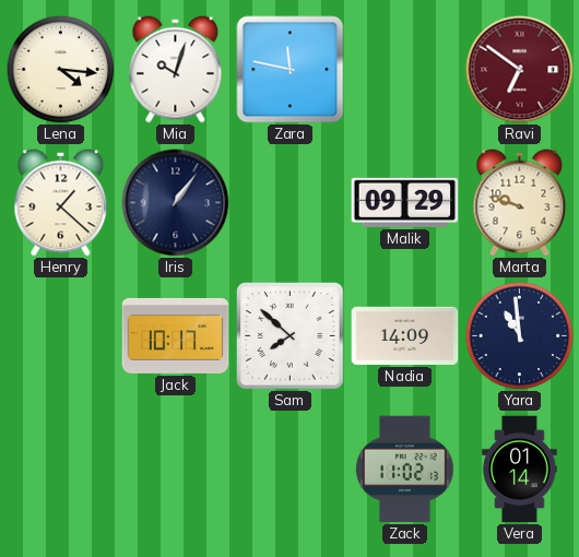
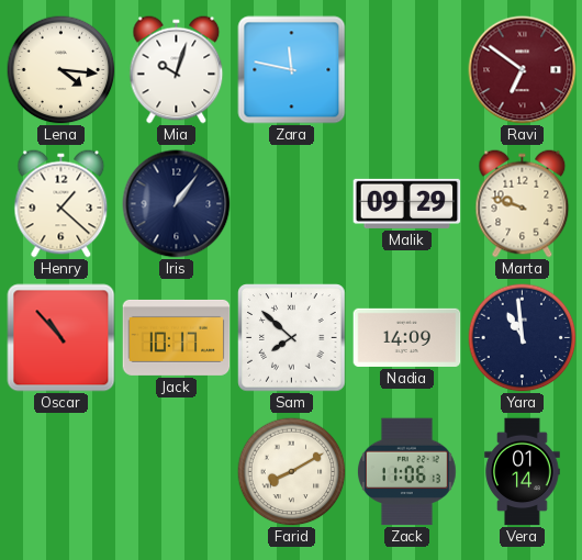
Oscar: none -> 10:53 (61, 338)
Farid: none -> 8:10 (292, 472)
Zack: 11:02 -> 11:06 (406, 472)
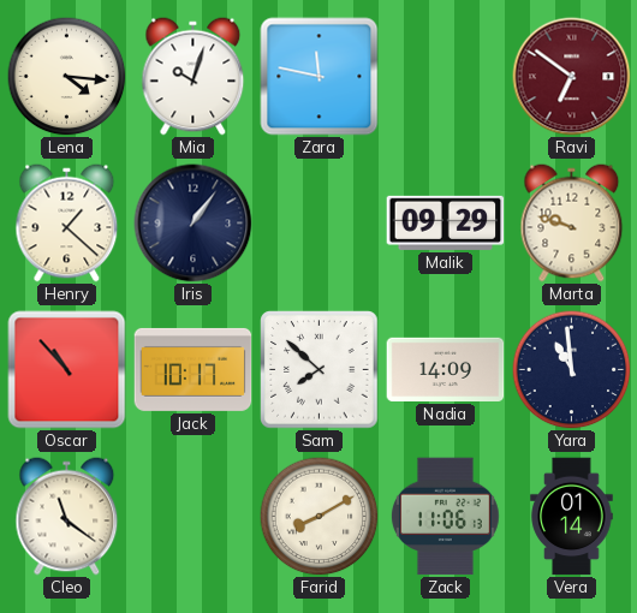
Cleo: none -> 11:21 (67, 517)
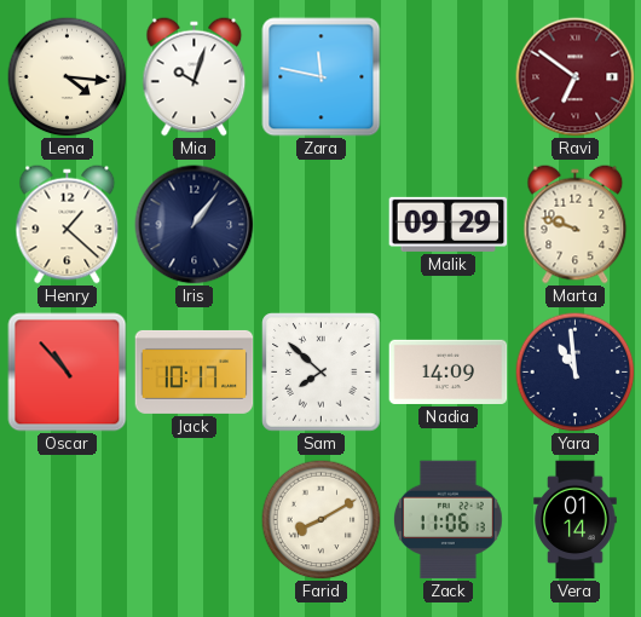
Cleo: 11:21 -> none (67, 517)
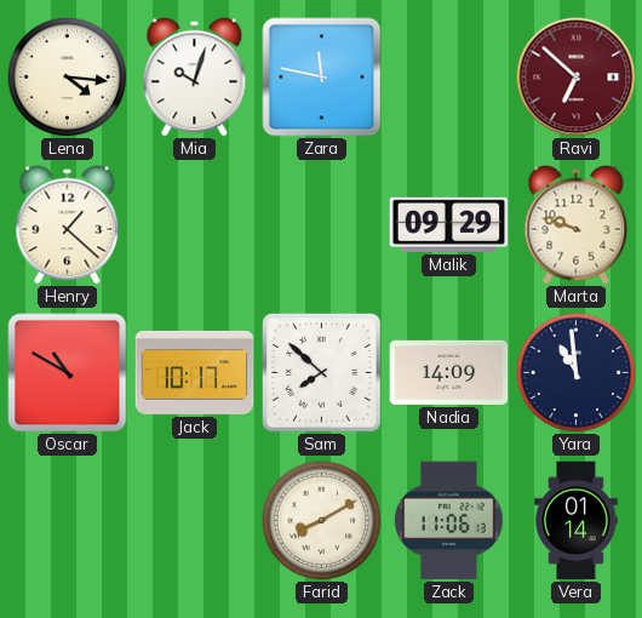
Ravi: 6:51 -> 6:52 (577, 78)
Iris: 1:06 -> none (195, 225)
Oscar: 10:53 -> 10:50 (68, 373)
